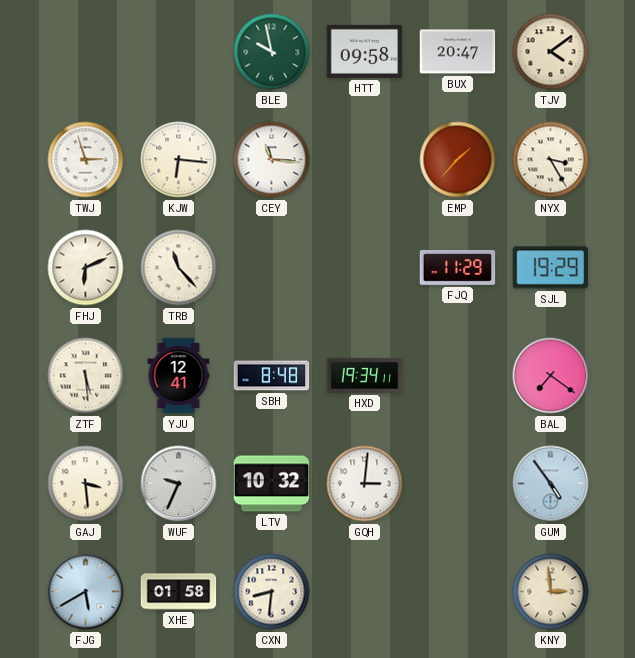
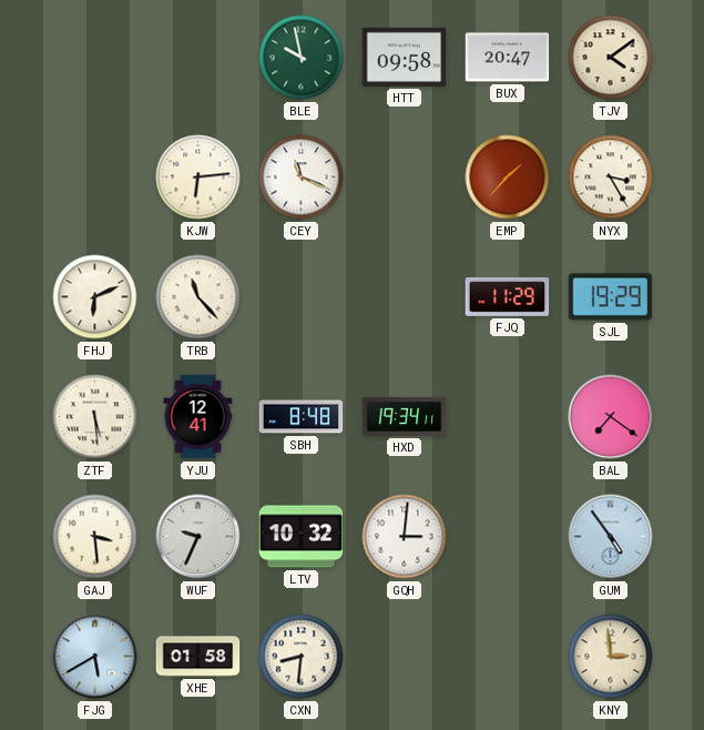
TWJ: 2:57 -> none (86, 160)
KJW: 6:16 -> 6:14 (198, 178)
CEY: 11:16 -> 11:19 (302, 178)
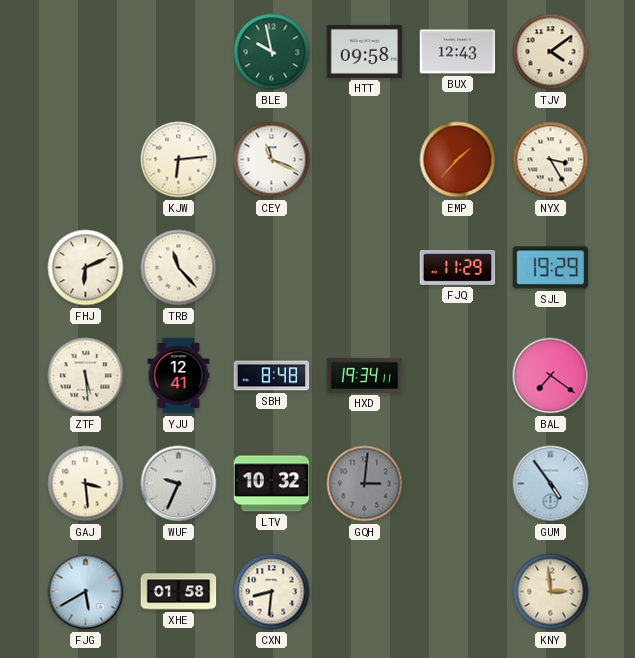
BUX: 20:47 -> 12:43 (458, 52)
GQH dial: white -> grey (365, 484)
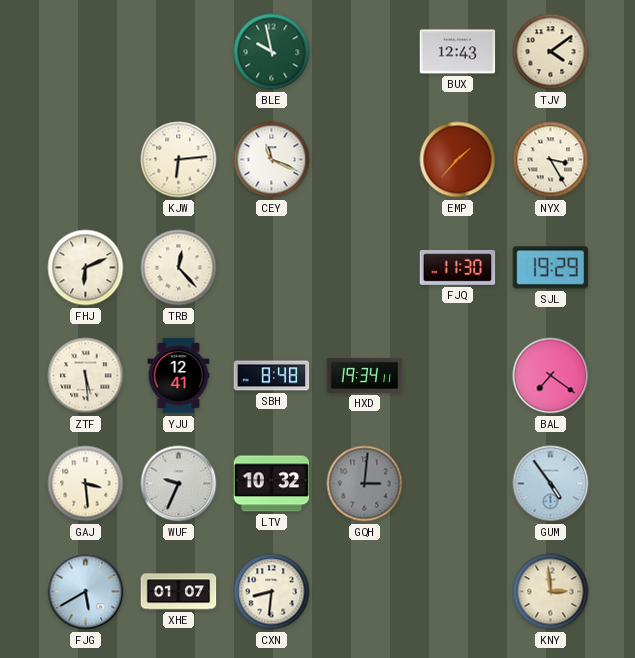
HTT: 09:58 -> none (365, 51)
TRB: 11:23 -> 12:23 (179, 268)
FJQ: 11:29 -> 11:30 (458, 268)
XHE: 01:58 -> 01:07 (179, 592)
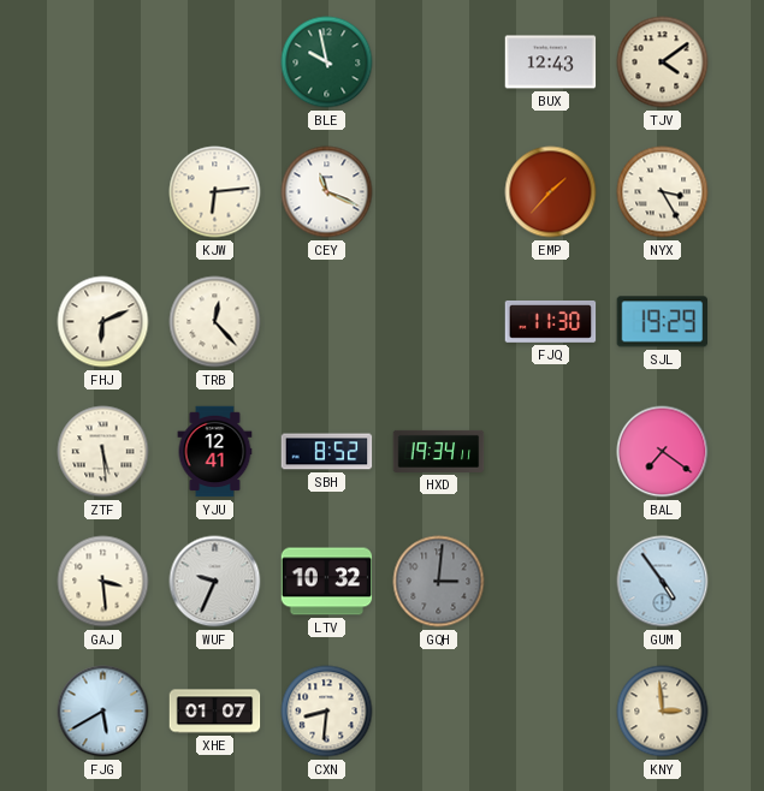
SBH: 8:48 -> 8:52 (327, 452)
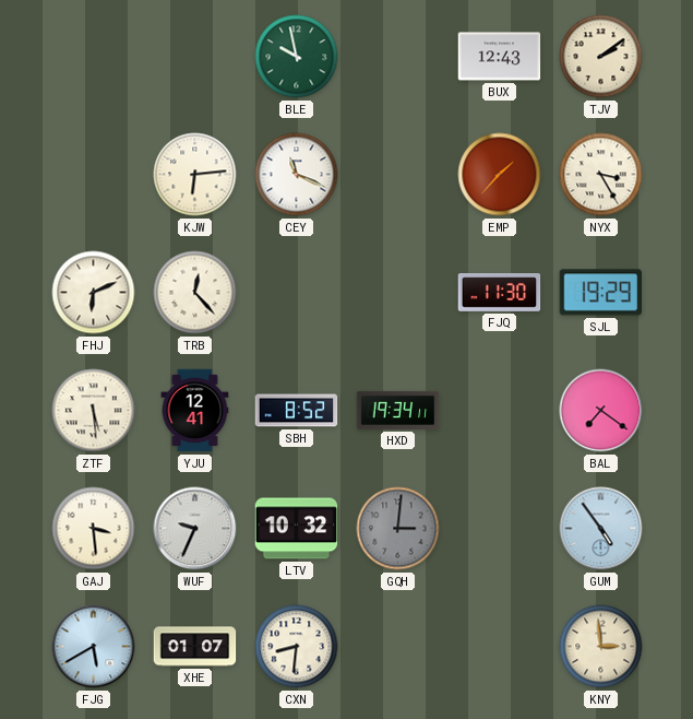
TJV: 4:09 -> 2:09 (601, 57)
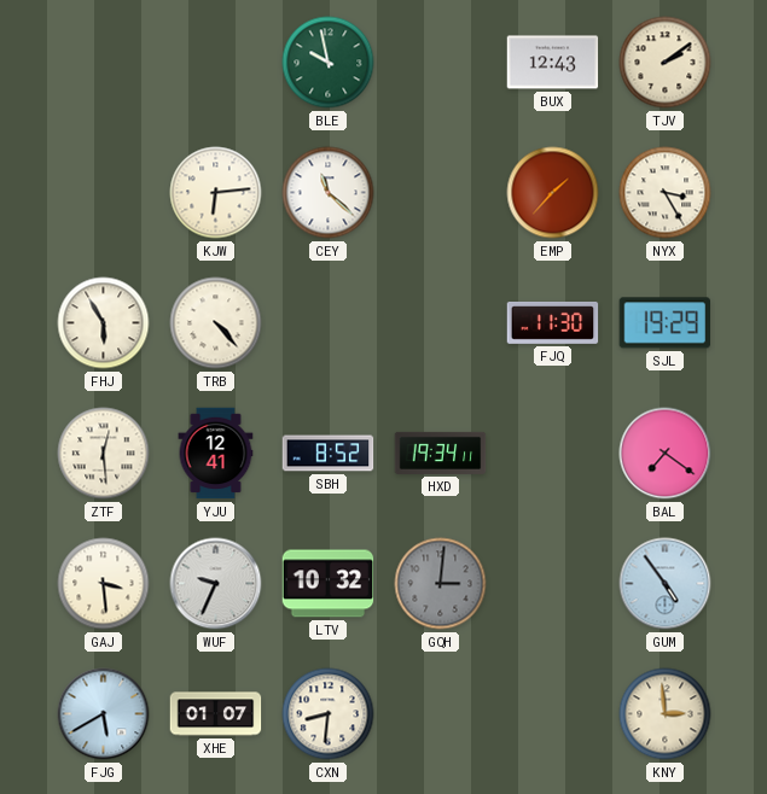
CEY: 11:19 -> 11:22 (329, 193)
FHJ: 6:11 -> 5:55 (104, 323)
TRB: 12:23 -> 4:23 (216, 323)
ZTF: 5:29 -> 12:29 (104, 454)
